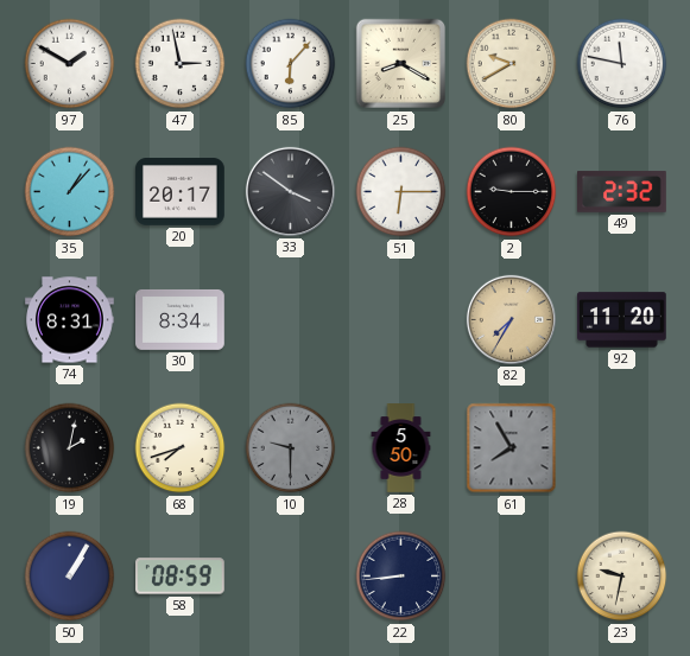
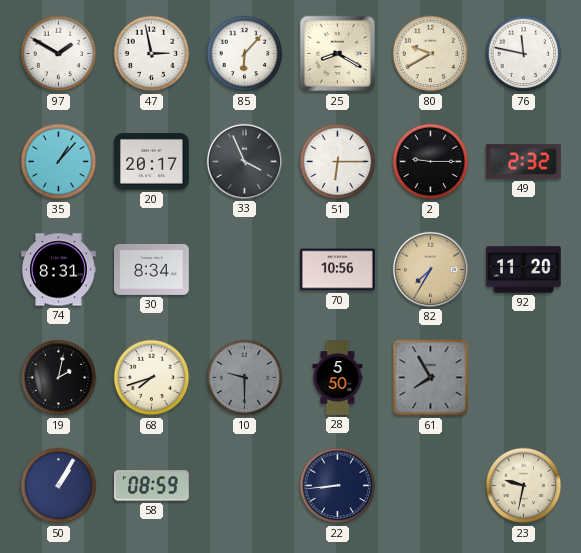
33: 3:51 -> 3:56 (244, 161)
70: none -> 10:56 (338, 270)
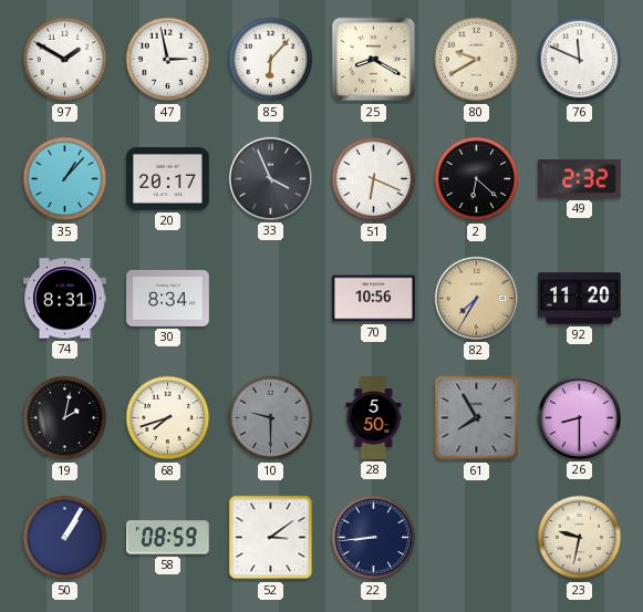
76: 11:47 -> 11:49 (580, 60)
51: 6:15 -> 6:19 (374, 179)
2: 9:15 -> 6:22 (477, 179)
26: none -> 8:30 (579, 417)
52: none -> 3:09 (271, 538)
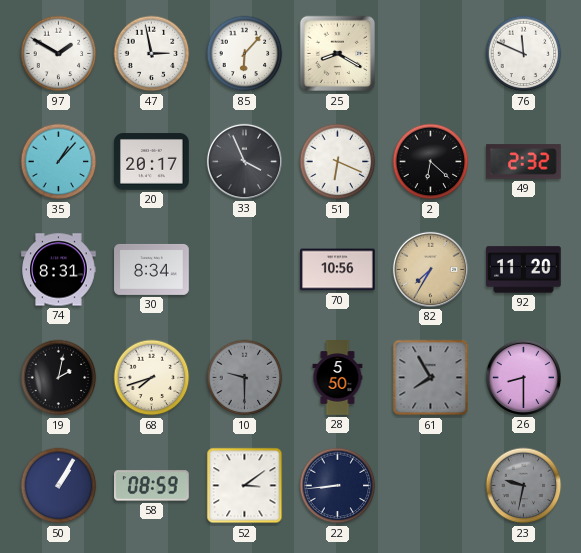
80: 9:40 -> none (477, 60)
23 dial: cream -> grey (524, 486)
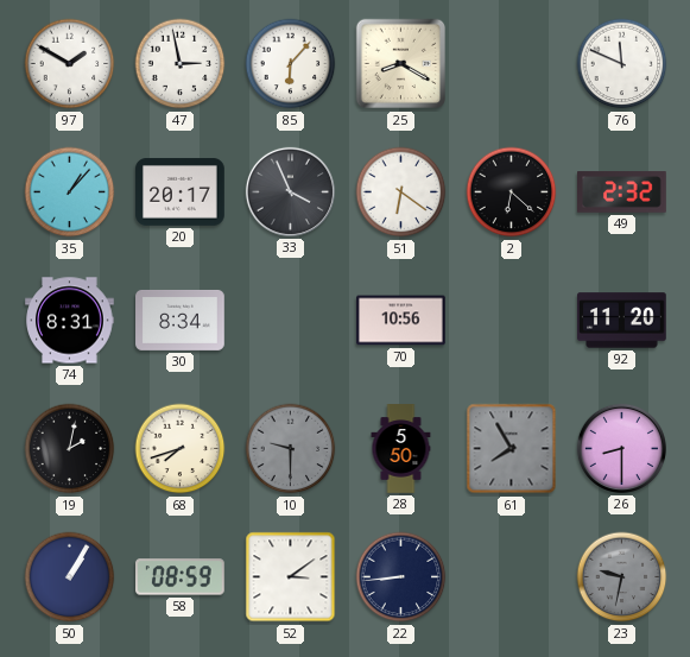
51: 6:19 -> 6:21 (401, 192)
82: 7:35 -> none (430, 269)
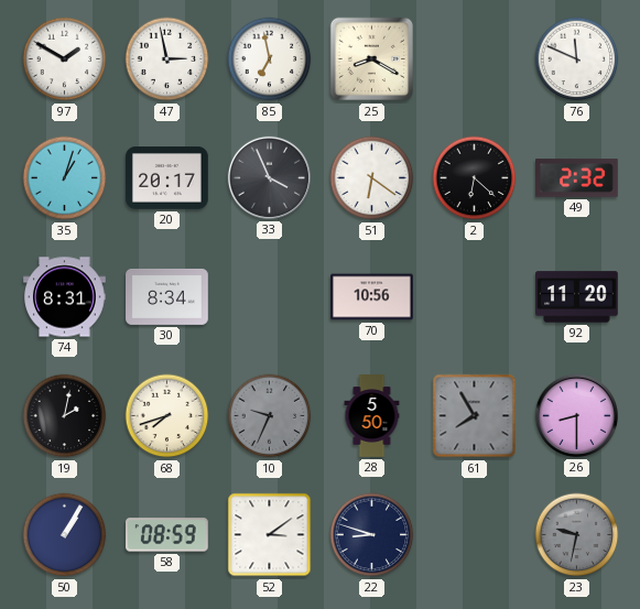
85: 6:07 -> 6:58 (270, 59)
35: 1:07 -> 1:03 (65, 178)
10: 9:30 -> 9:34 (270, 416)
22: 8:44 -> 8:48 (372, 535)
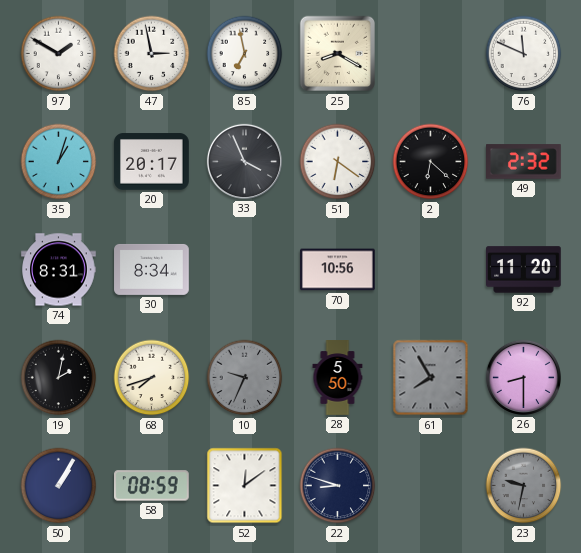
52: 3:09 -> 12:09 (245, 486)
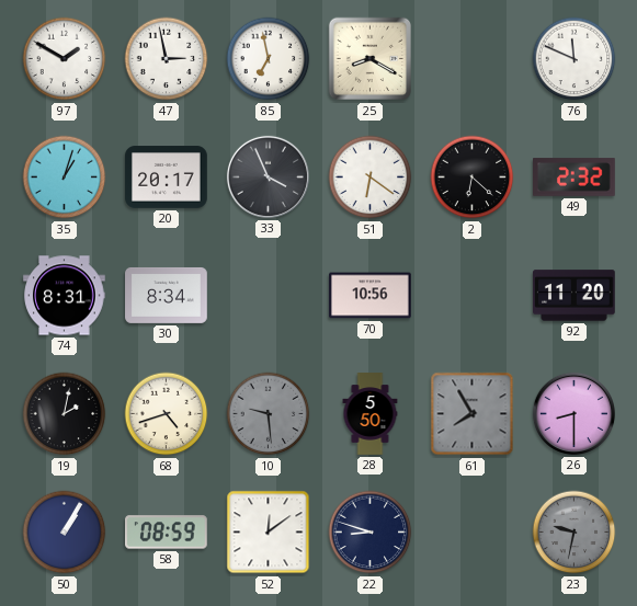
68: 7:42 -> 4:42 (167, 414)
10: 9:34 -> 9:29 (269, 414)
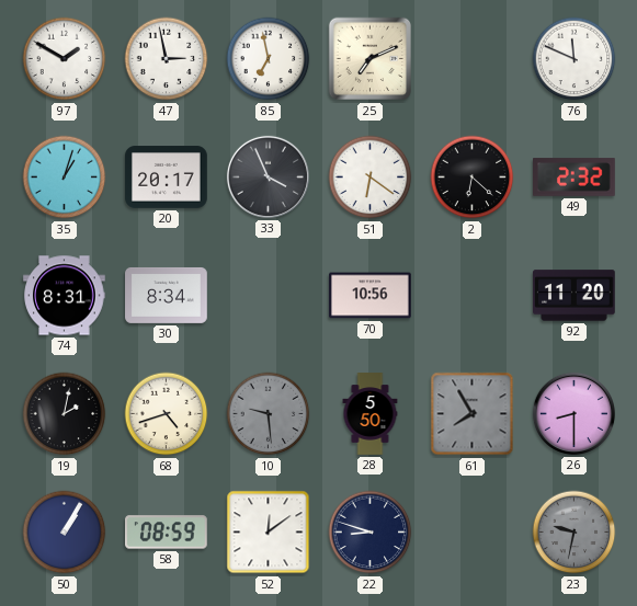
25: 8:20 -> 7:11 (371, 59)
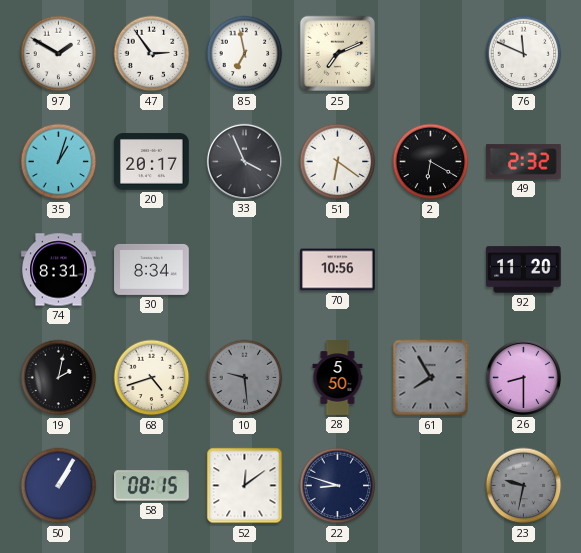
47: 2:58 -> 2:54 (152, 54)
2: 6:22 -> 6:20 (431, 162)
58: 08:59 -> 08:15 (152, 486)
